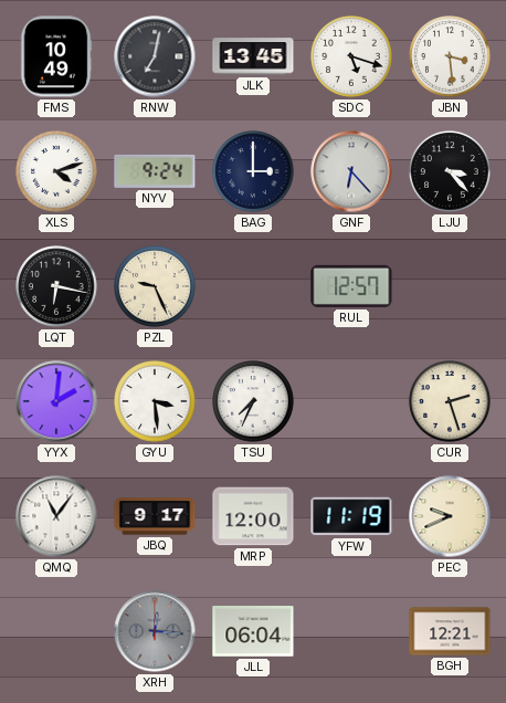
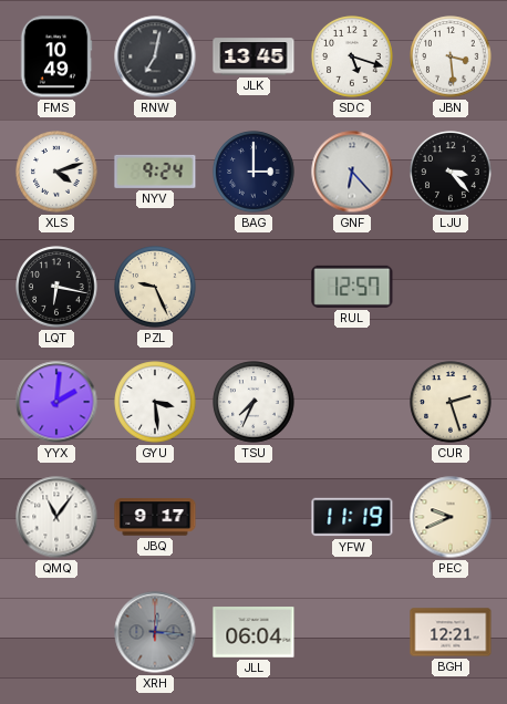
MRP: 12:00 -> none (253, 516)
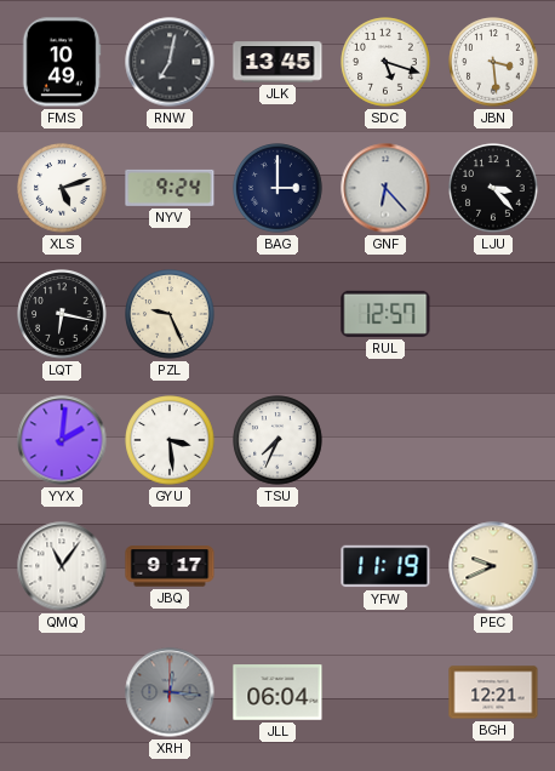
XLS: 4:12 -> 5:12 (62, 188)
CUR: 2:27 -> none (451, 402)
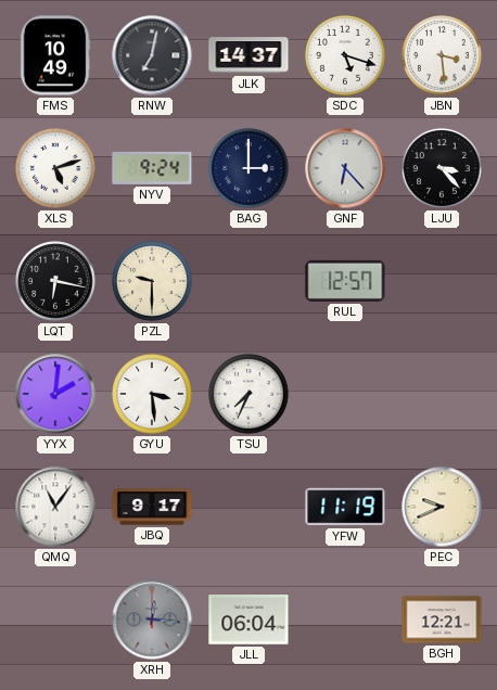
JLK: 13:45 -> 14:37 (248, 55)
PZL: 9:26 -> 9:30 (152, 281)
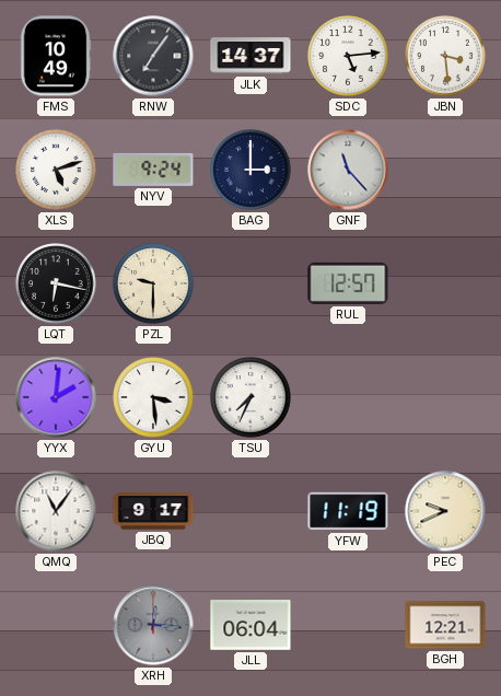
RNW: 7:02 -> 7:06 (153, 56)
SDC: 5:18 -> 5:14 (348, 56)
GNF: 6:23 -> 11:23 (348, 170)
LJU: 3:23 -> none (442, 168)
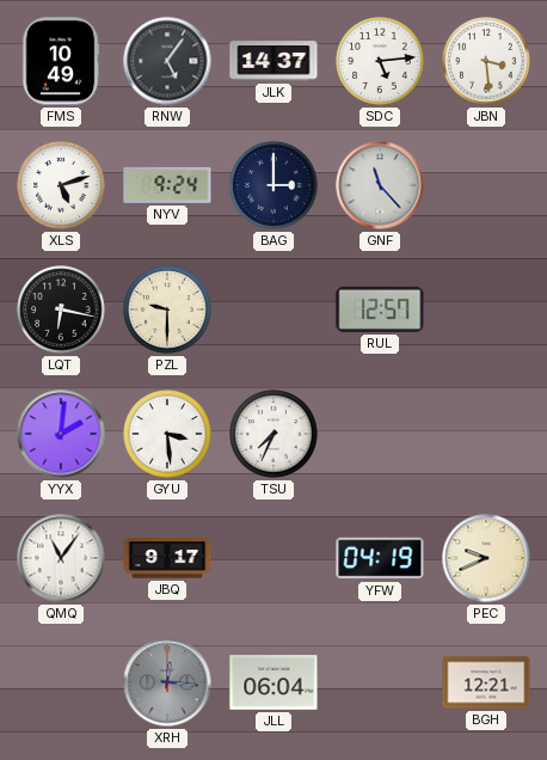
RNW: 7:06 -> 5:06 (167, 61)
YFW: 11:19 -> 04:19 (380, 558)
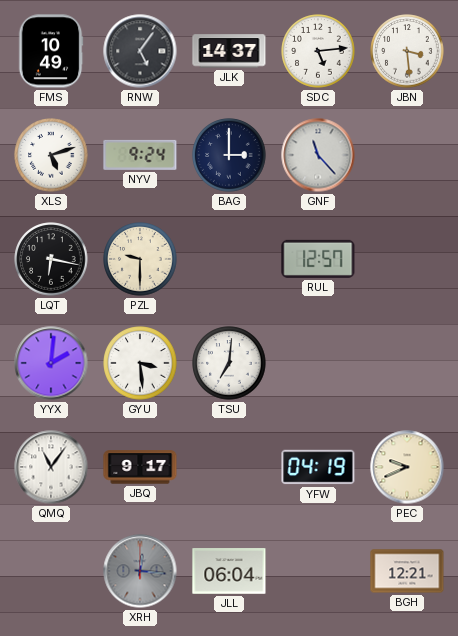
TSU: 7:34 -> 7:01 (229, 363)
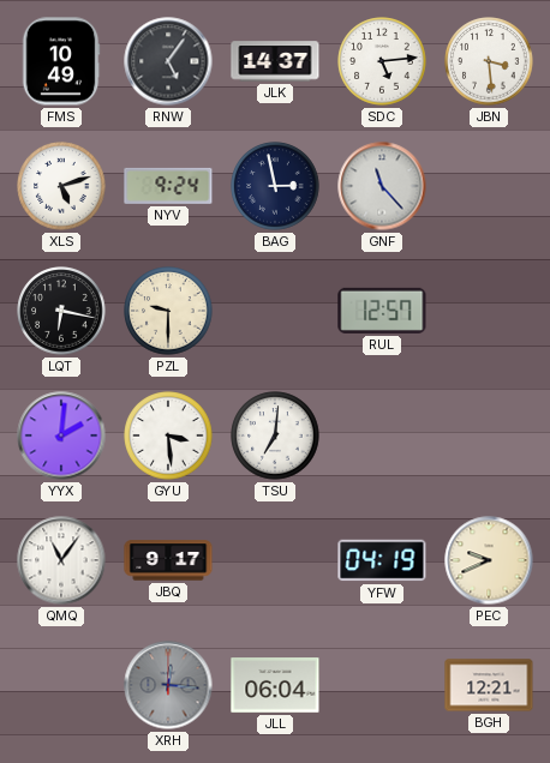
BAG: 3:00 -> 2:58 (275, 186)
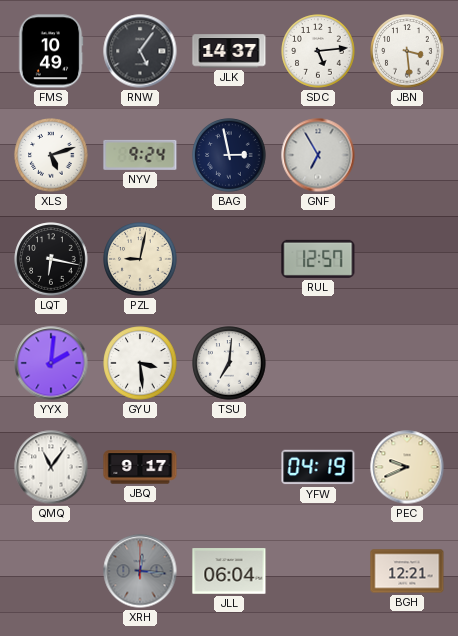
GNF: 11:23 -> 6:55 (318, 155)
PZL: 9:30 -> 9:02 (140, 259)
